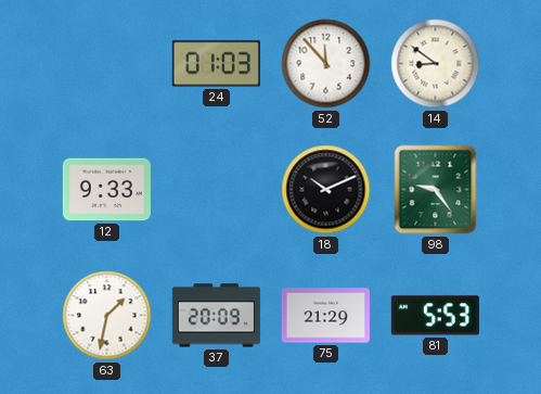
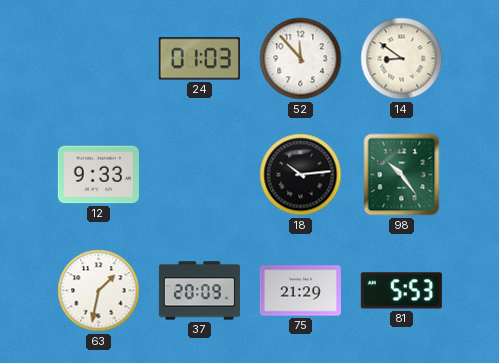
18: 10:11 -> 10:14 (301, 175)
98: 9:24 -> 10:24 (402, 175)
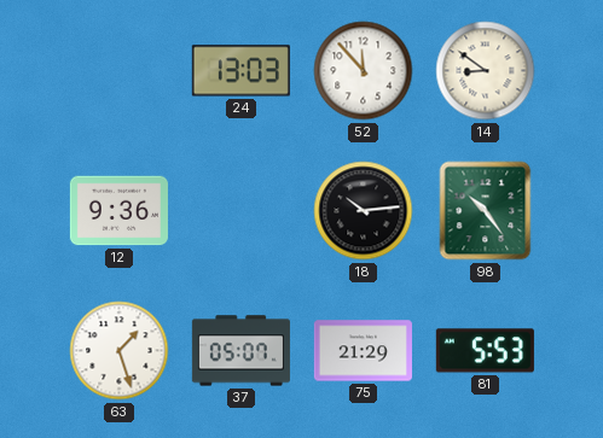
24: 01:03 -> 13:03 (240, 71)
12: 9:33 -> 9:36 (118, 211)
63: 1:32 -> 1:27 (120, 351)
37: 20:09 -> 05:07 (240, 351)
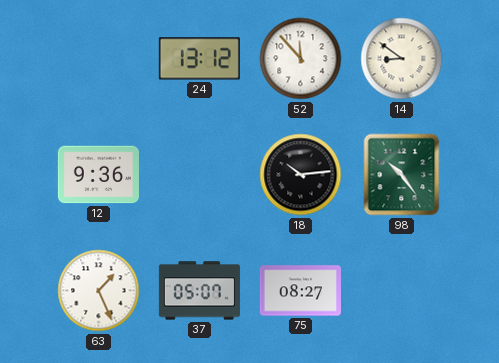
24: 13:03 -> 13:12 (199, 59)
63: 1:27 -> 1:26 (99, 291)
75: 21:29 -> 08:27 (300, 291)
81: 5:53 -> none (485, 351)
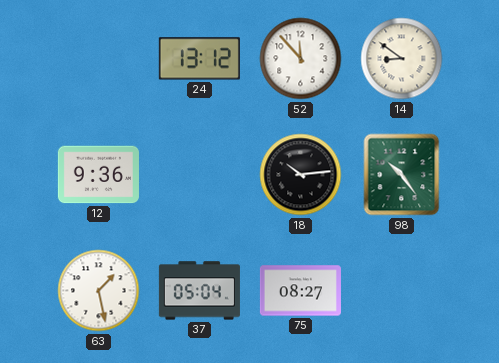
63: 1:26 -> 1:28 (99, 291)
37: 05:07 -> 05:04 (199, 291)
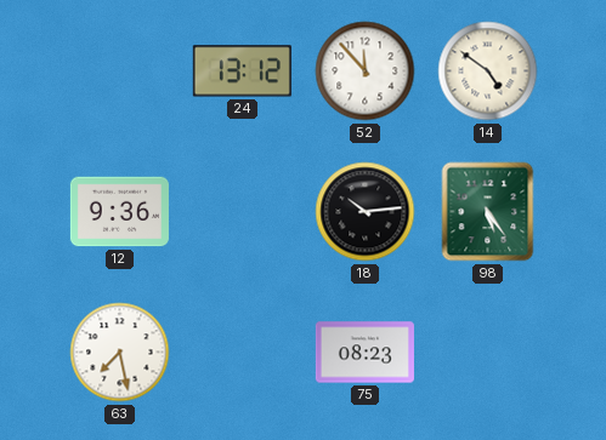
14: 8:51 -> 4:51 (488, 72)
98: 10:24 -> 5:24 (488, 212)
63: 1:28 -> 7:28 (120, 353)
37: 05:04 -> none (199, 291)
75: 08:27 -> 08:23 (364, 353)
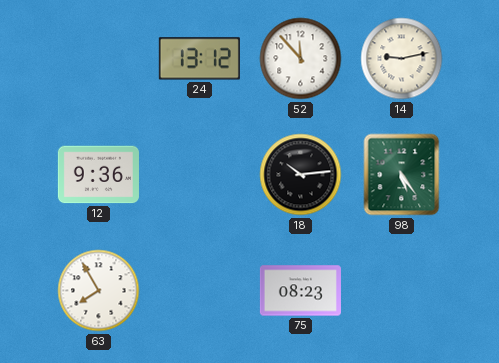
14: 4:51 -> 9:13 (402, 59)
63: 7:28 -> 7:55 (99, 291)
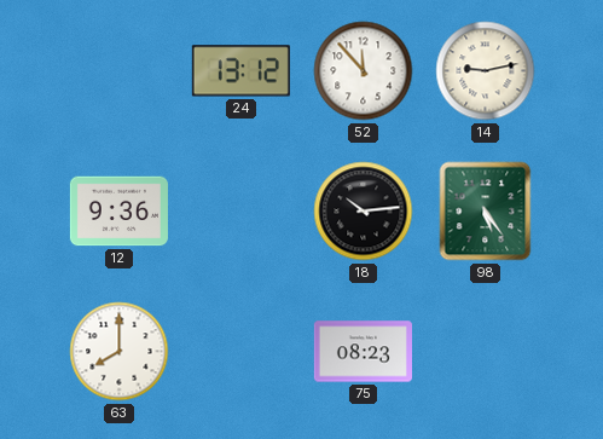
63: 7:55 -> 8:00 (120, 352)
